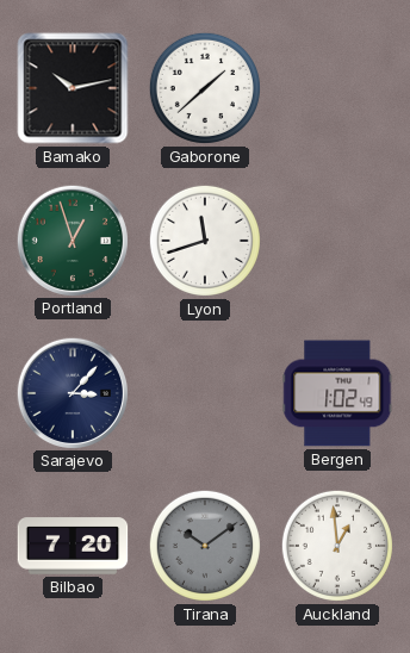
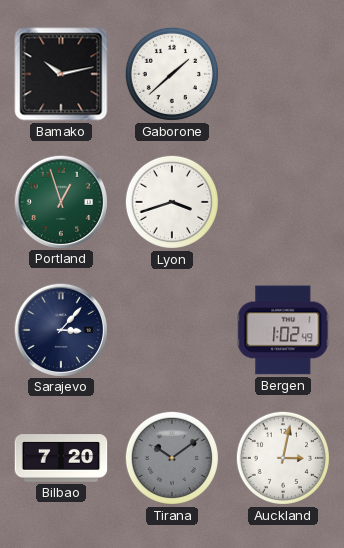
Lyon: 11:42 -> 3:42 (172, 202)
Auckland: 12:59 -> 3:02 (283, 458)
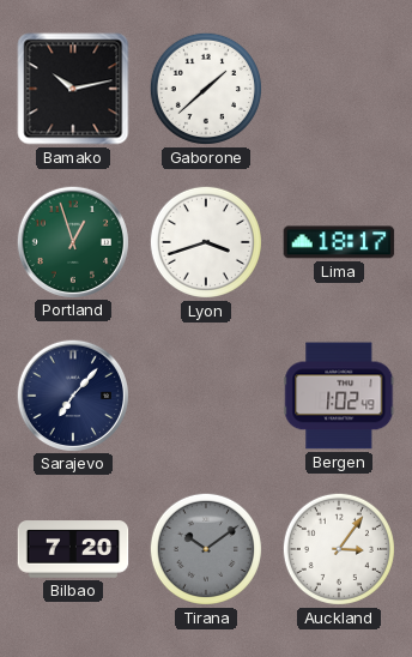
Lima: none -> 18:17 (339, 242)
Sarajevo: 3:07 -> 7:07 (72, 394)
Auckland: 3:02 -> 3:06 (339, 549)
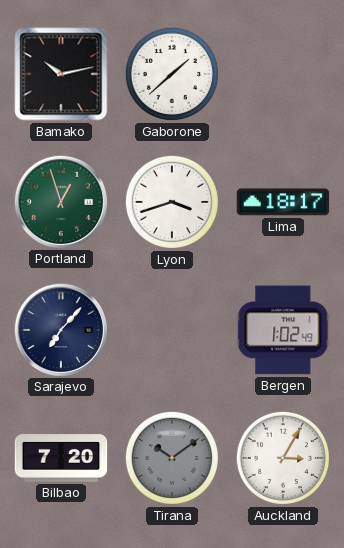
Auckland: 3:06 -> 3:05 (283, 458)
